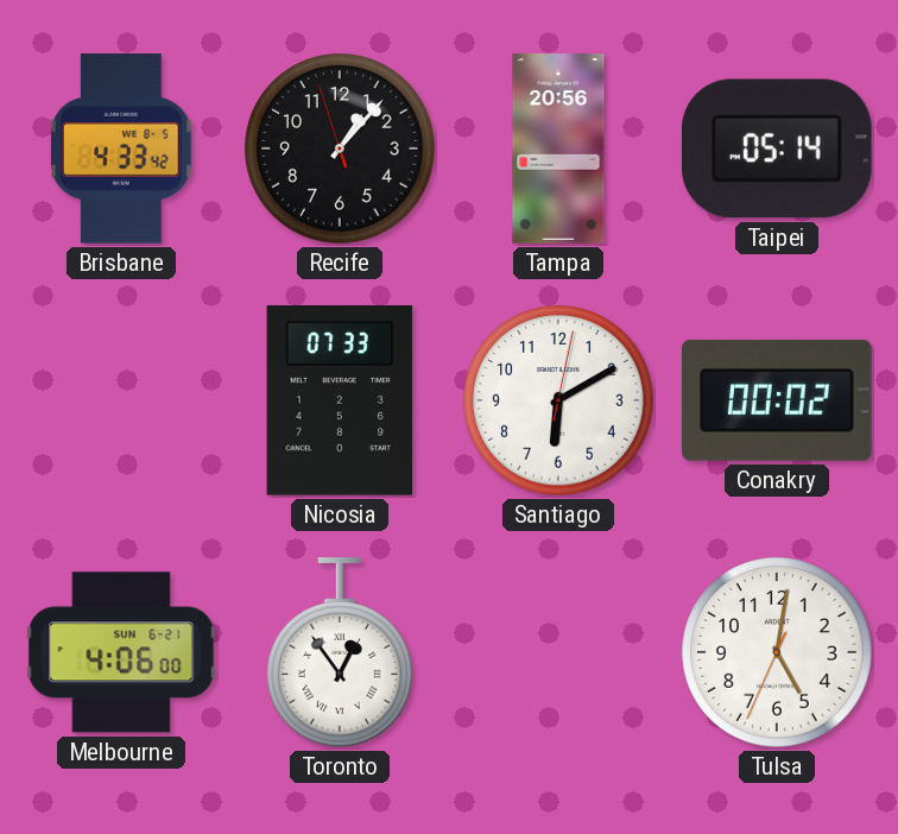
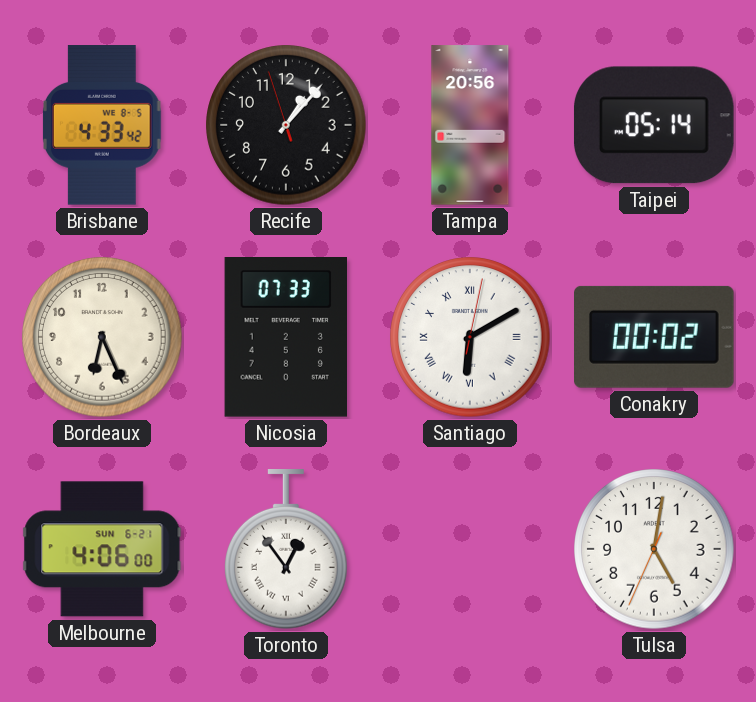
Bordeaux: none -> 6:26 (102, 337)
Santiago numerals: Arabic -> Roman (470, 337)
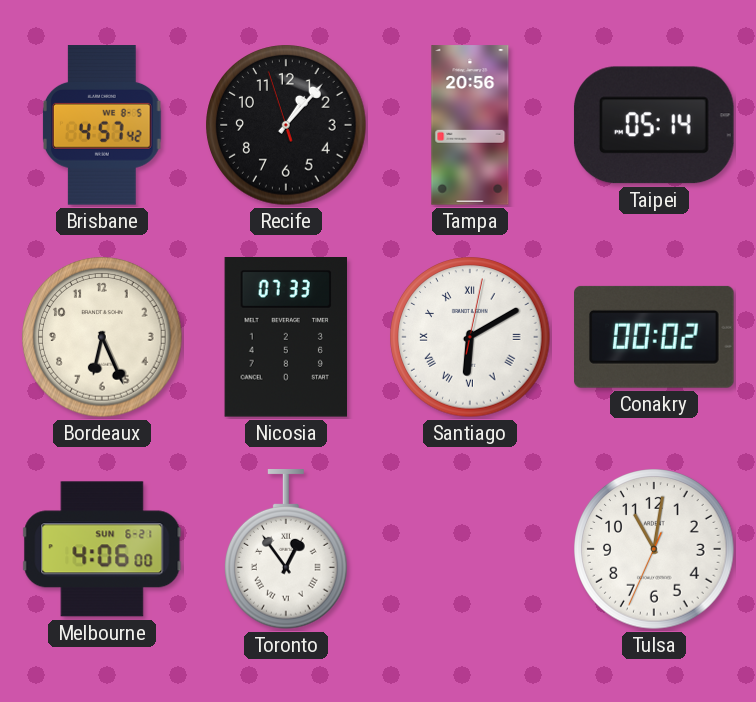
Brisbane: 4:33 -> 4:57 (103, 125)
Tulsa: 5:01 -> 11:01 (654, 549)
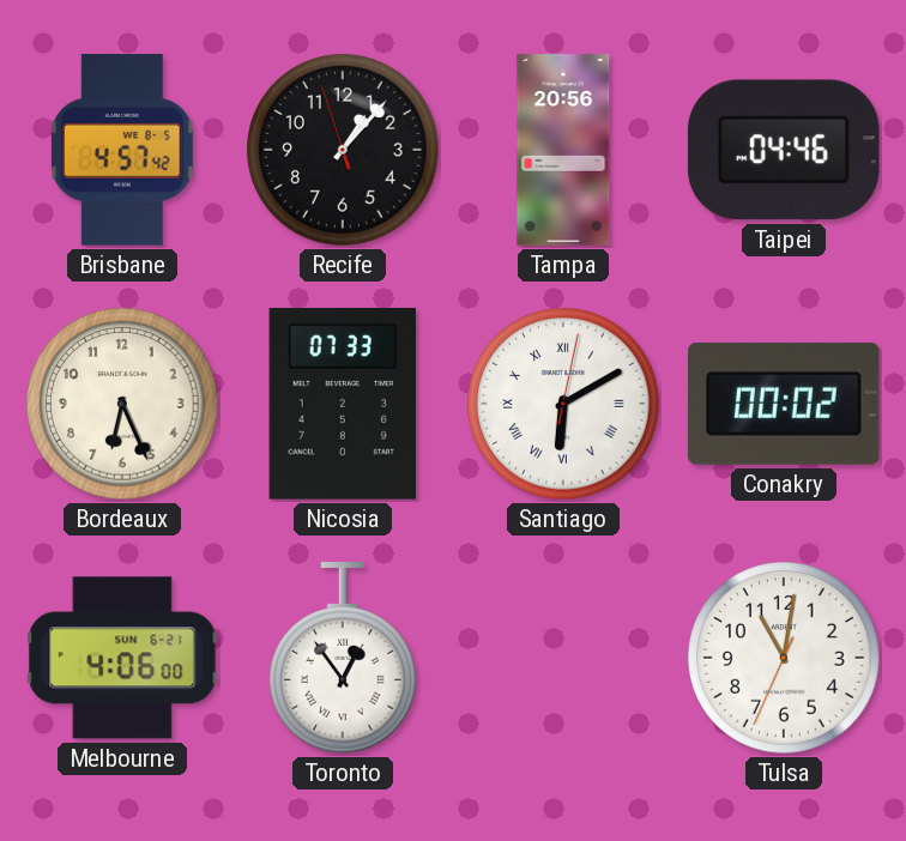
Taipei: 05:14 -> 04:46 (784, 150)
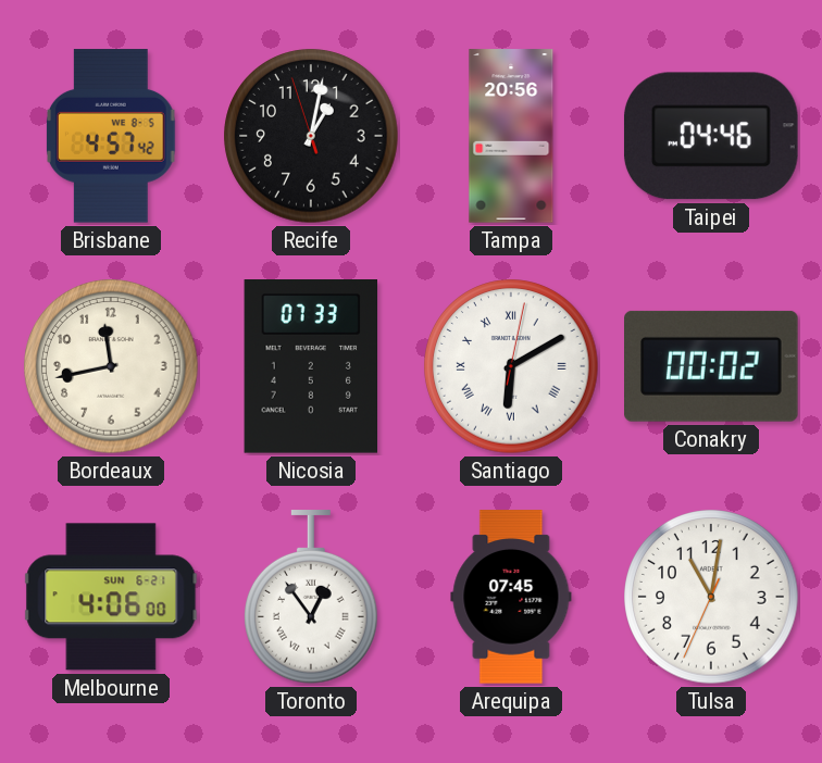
Recife: 1:06 -> 1:01 (311, 136)
Bordeaux: 6:26 -> 11:43 (111, 366)
Arequipa: none -> 07:45 (511, 597)
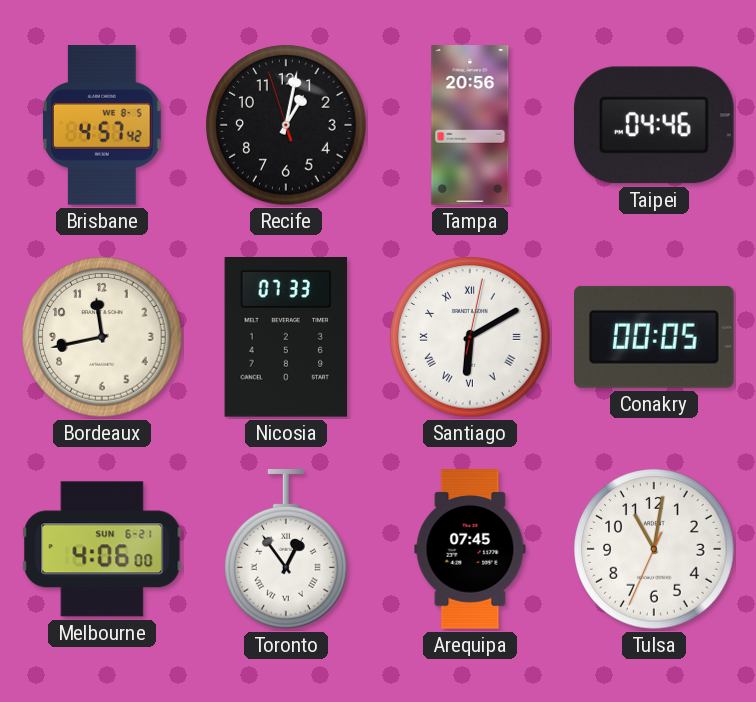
Conakry: 00:02 -> 00:05 (655, 337)
